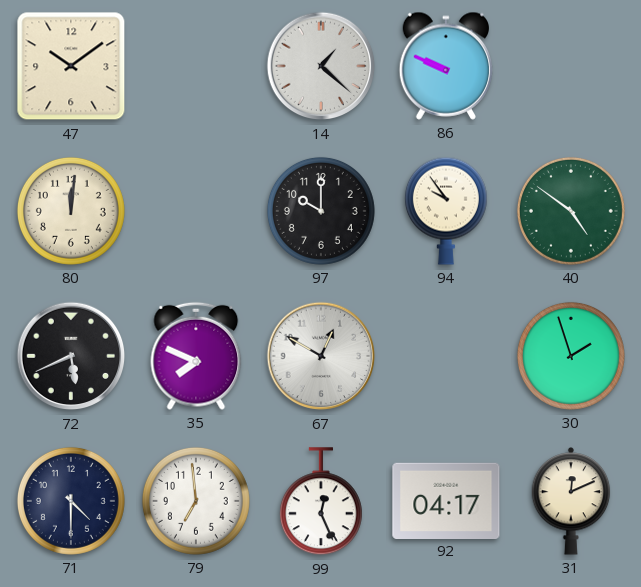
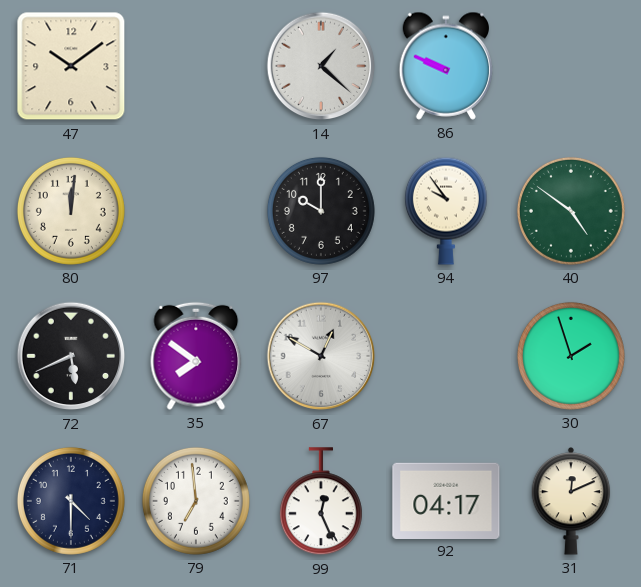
35: 7:49 -> 7:51 (196, 356)
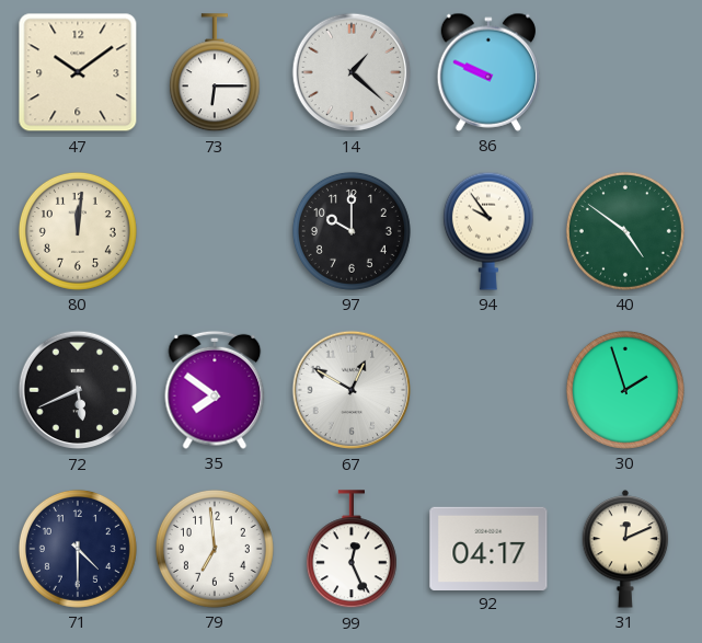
73: none -> 6:15 (215, 73)
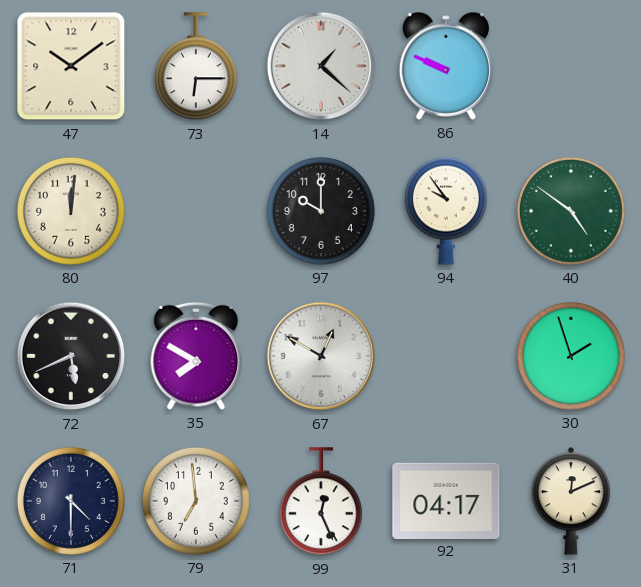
35: 7:51 -> 7:50 (196, 356)
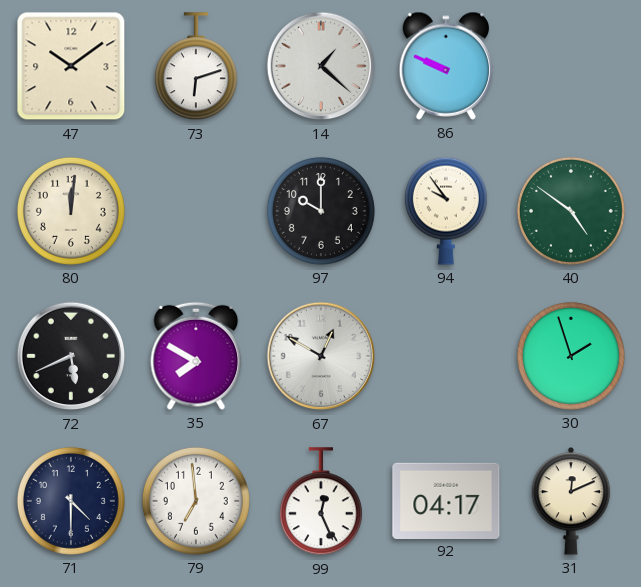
73: 6:15 -> 6:12 (196, 67)
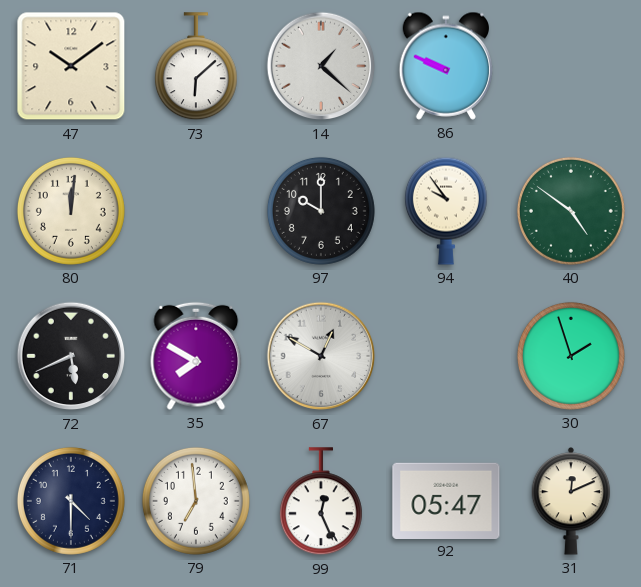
73: 6:12 -> 6:08 (196, 67)
92: 04:17 -> 05:47 (446, 500)
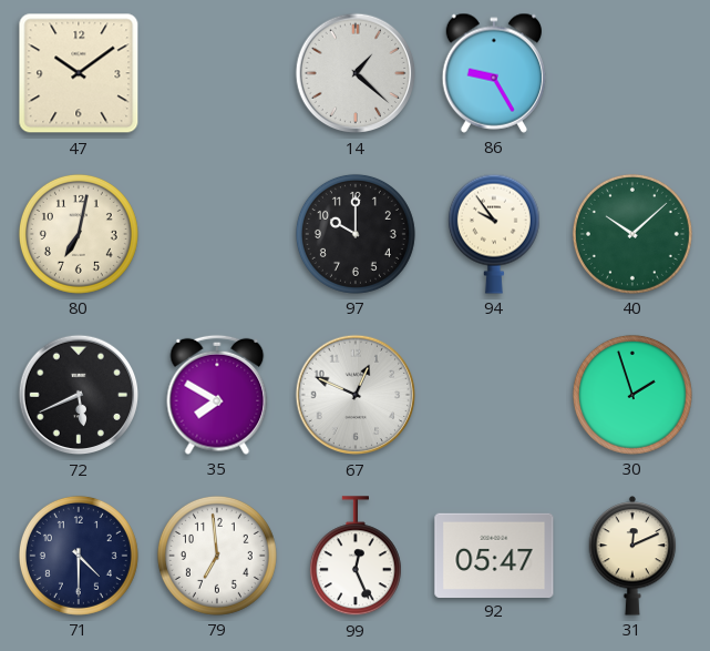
73: 6:08 -> none (196, 67)
86: 9:49 -> 9:25 (493, 73)
80: 12:01 -> 7:02 (79, 234)
40: 4:51 -> 10:08 (632, 234)
67: 12:50 -> 12:49 (356, 395)
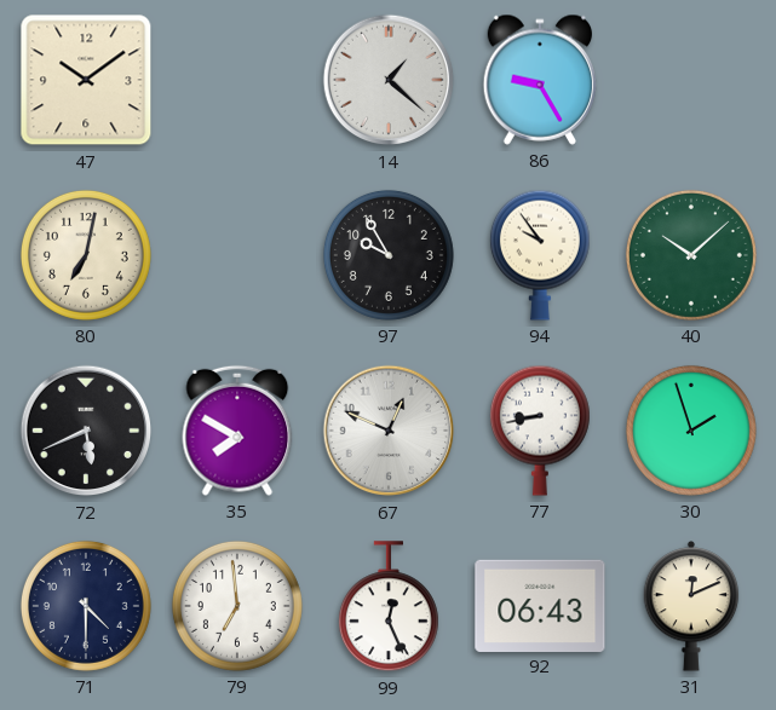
97: 10:00 -> 9:55 (389, 255)
77: none -> 8:43 (540, 431)
92: 05:47 -> 06:43 (540, 605)
